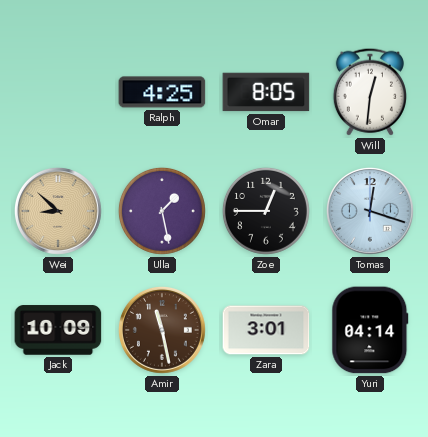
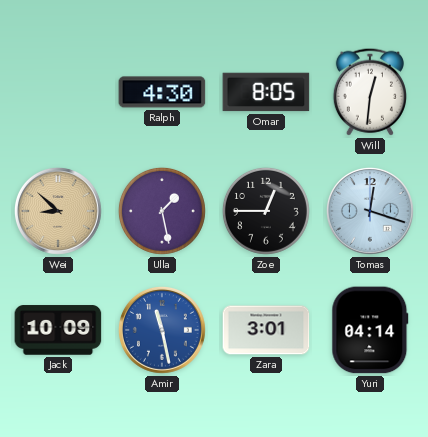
Ralph: 4:25 -> 4:30 (162, 92)
Amir dial: brown -> blue (162, 330)
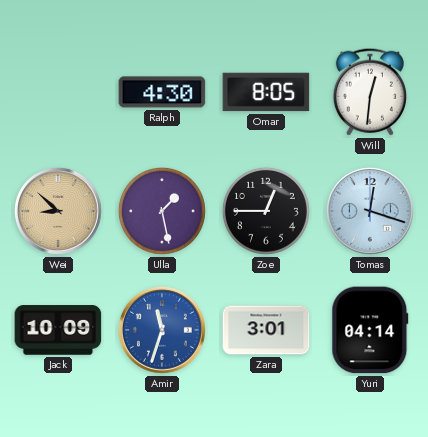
Amir: 11:28 -> 11:33 (162, 330)
